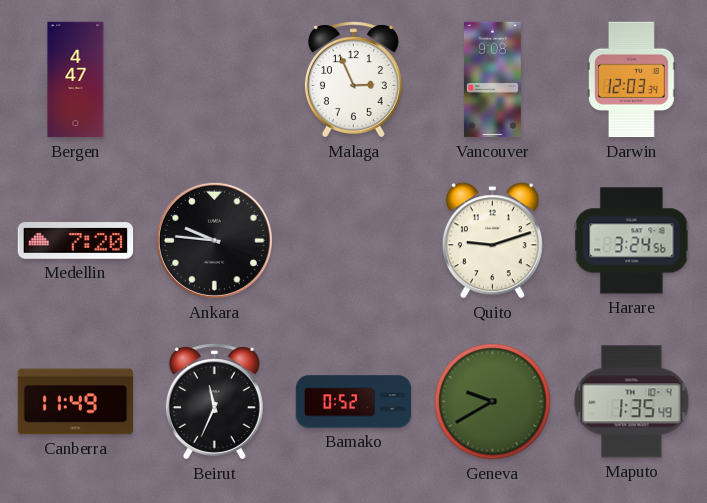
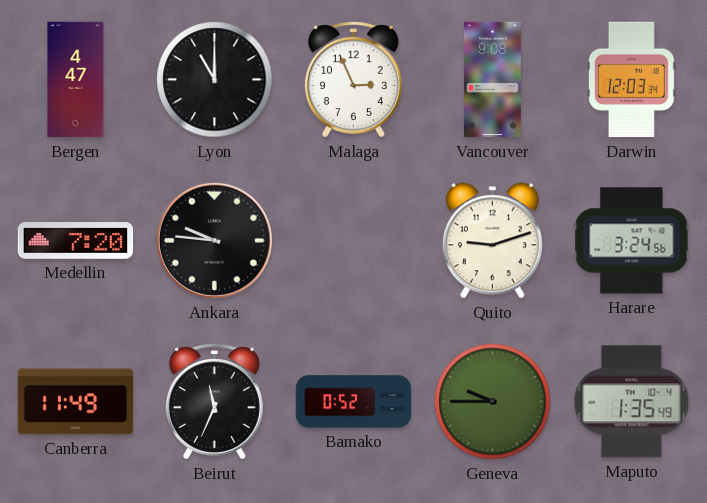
Lyon: none -> 11:00 (215, 80)
Geneva: 9:40 -> 9:45 (493, 402)
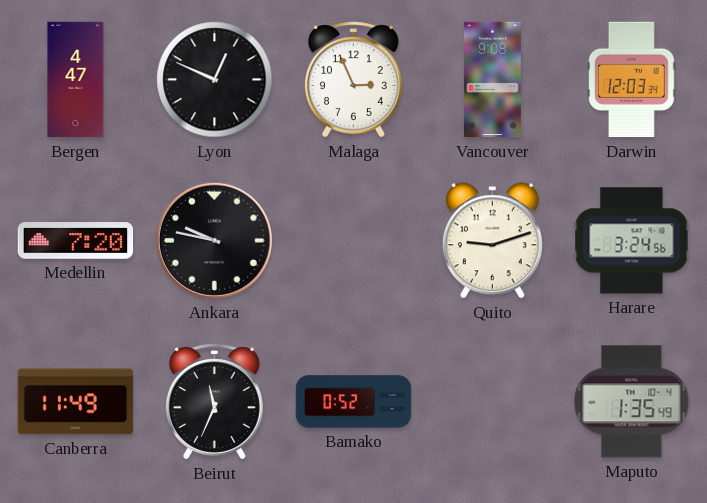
Lyon: 11:00 -> 12:49 (215, 80)
Ankara: 9:46 -> 9:47 (214, 240)
Geneva: 9:45 -> none (493, 402)
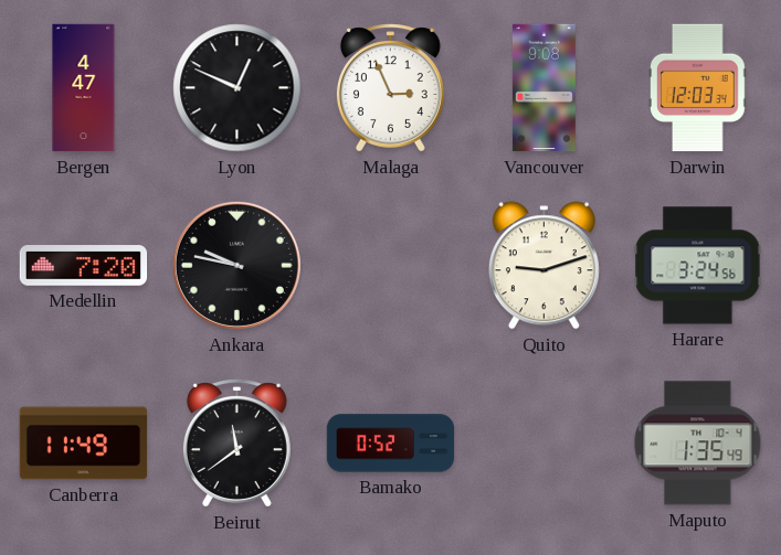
Beirut: 11:34 -> 11:39 (236, 444)
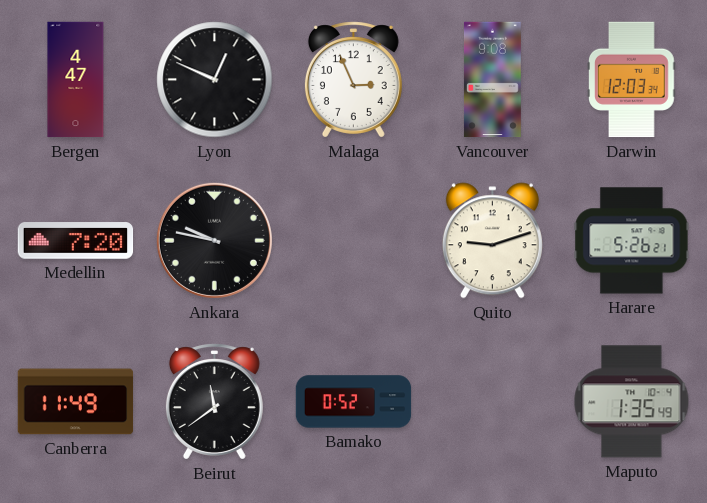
Harare: 3:24 -> 5:26 (632, 241)
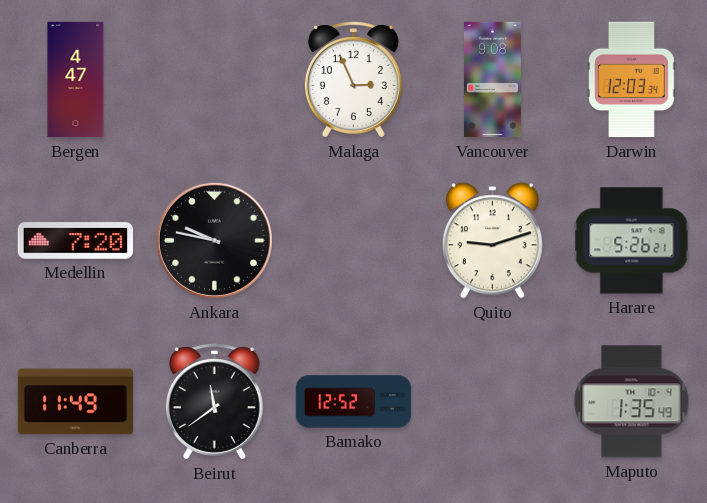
Lyon: 12:49 -> none (215, 80)
Bamako: 0:52 -> 12:52 (354, 402)
